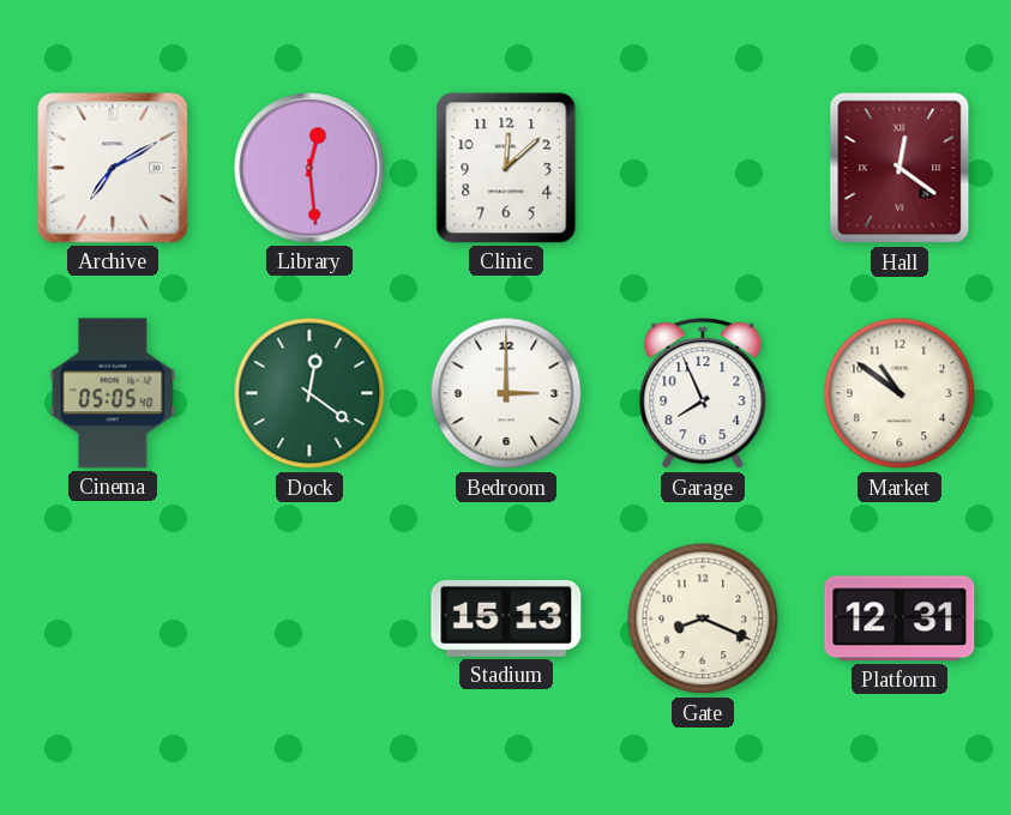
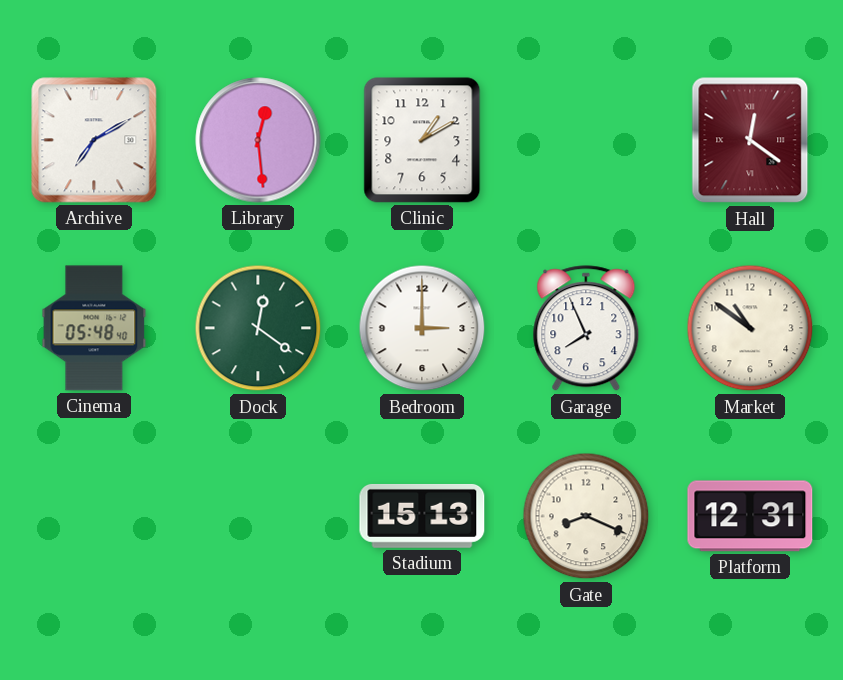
Clinic: 12:08 -> 1:10 (422, 140)
Cinema: 05:05 -> 05:48 (94, 328)
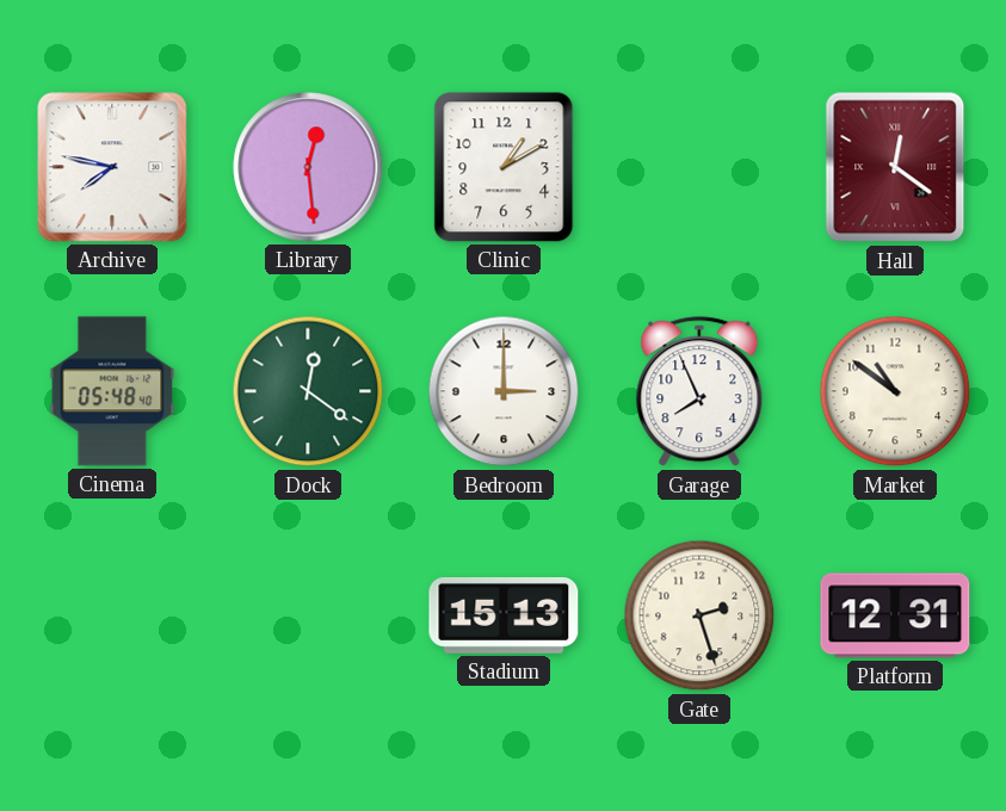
Archive: 7:10 -> 7:47 (112, 167)
Gate: 8:19 -> 2:27 (699, 615)
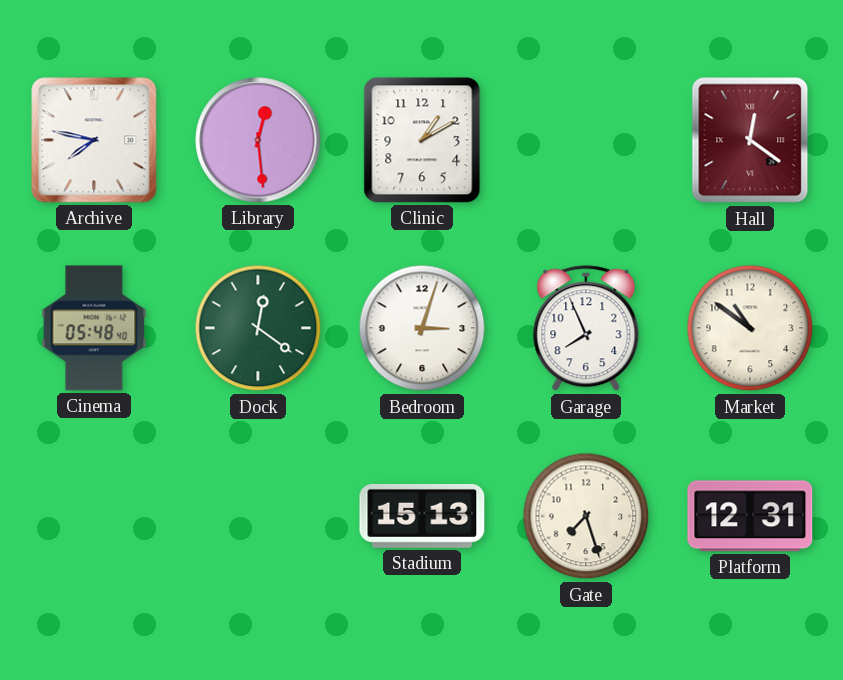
Bedroom: 3:00 -> 3:03 (422, 328)
Gate: 2:27 -> 7:27 (586, 516)
